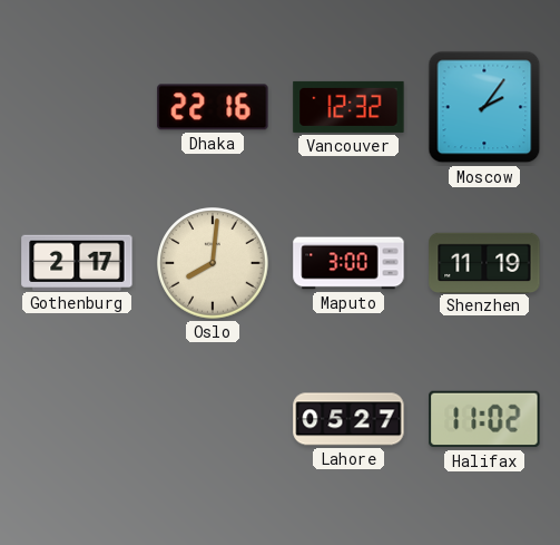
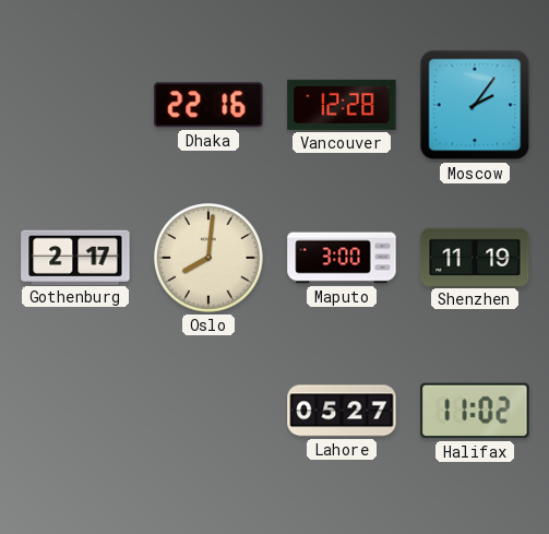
Vancouver: 12:32 -> 12:28 (342, 105)
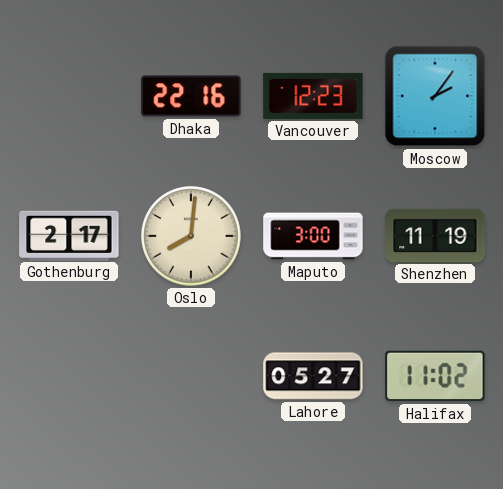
Vancouver: 12:28 -> 12:23 (313, 96)
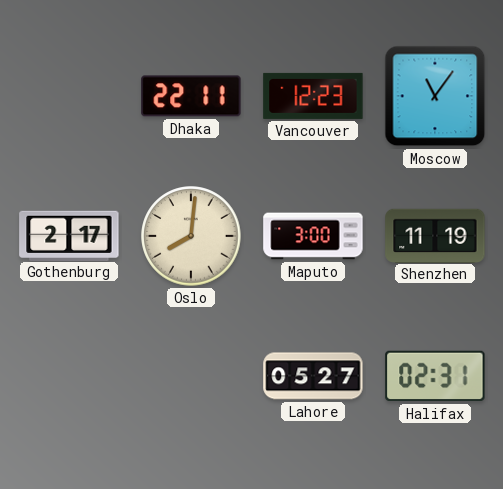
Dhaka: 22:16 -> 22:11 (191, 96)
Moscow: 2:06 -> 11:06 (435, 96)
Halifax: 11:02 -> 02:31 (435, 376)
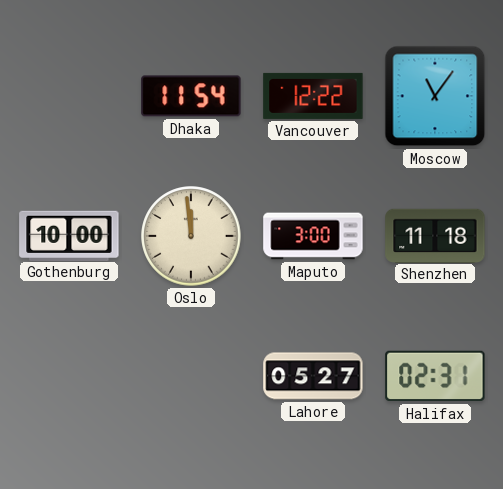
Dhaka: 22:11 -> 11:54 (191, 96)
Vancouver: 12:23 -> 12:22 (313, 96)
Gothenburg: 2:17 -> 10:00 (69, 235)
Oslo: 8:01 -> 11:59 (191, 236)
Shenzhen: 11:19 -> 11:18 (435, 235)
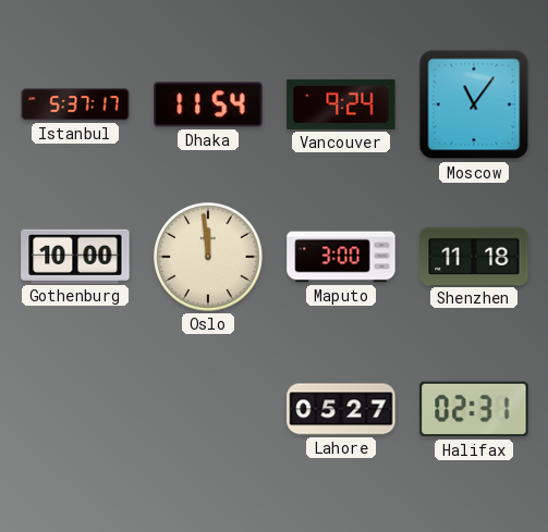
Istanbul: none -> 5:37 (75, 104)
Vancouver: 12:22 -> 9:24 (341, 104)
